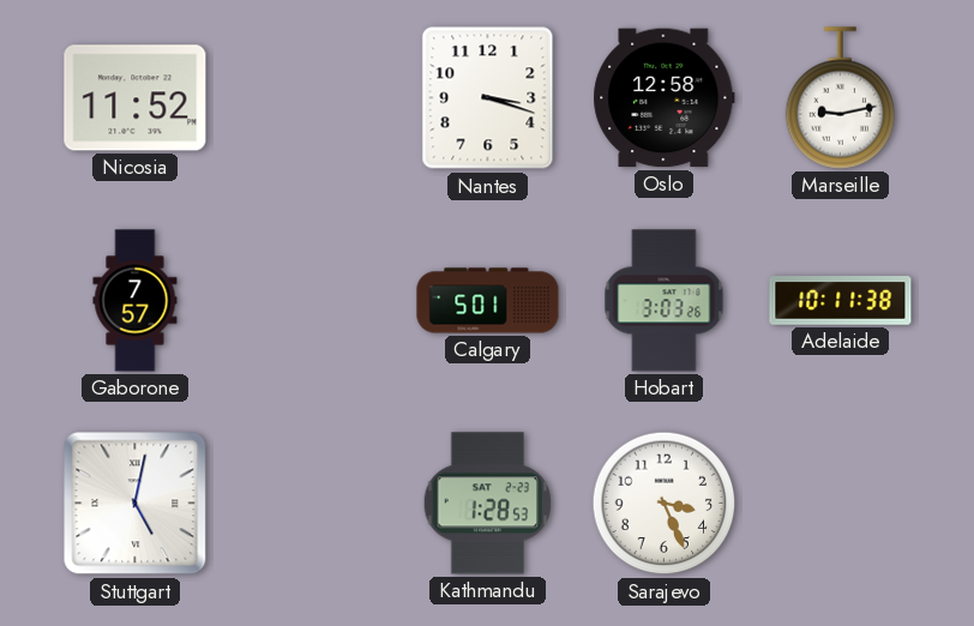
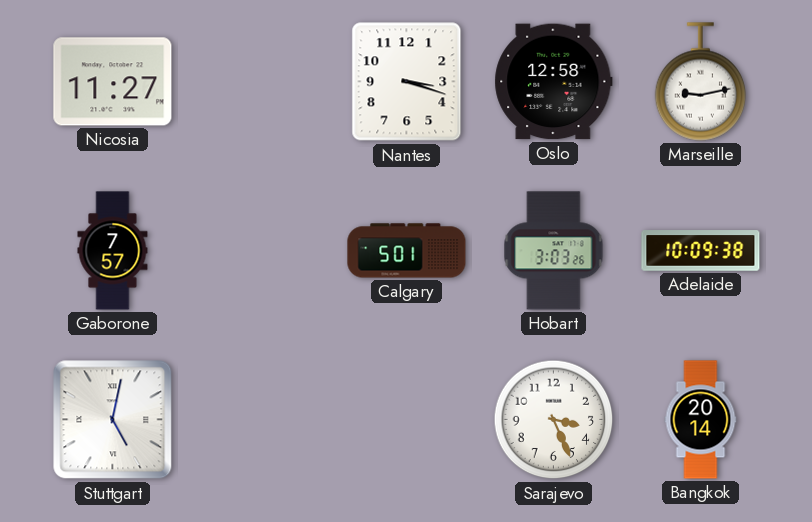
Nicosia: 11:52 -> 11:27 (113, 82)
Adelaide: 10:11 -> 10:09 (701, 251)
Kathmandu: 1:28 -> none (488, 504)
Bangkok: none -> 20:14 (701, 420)
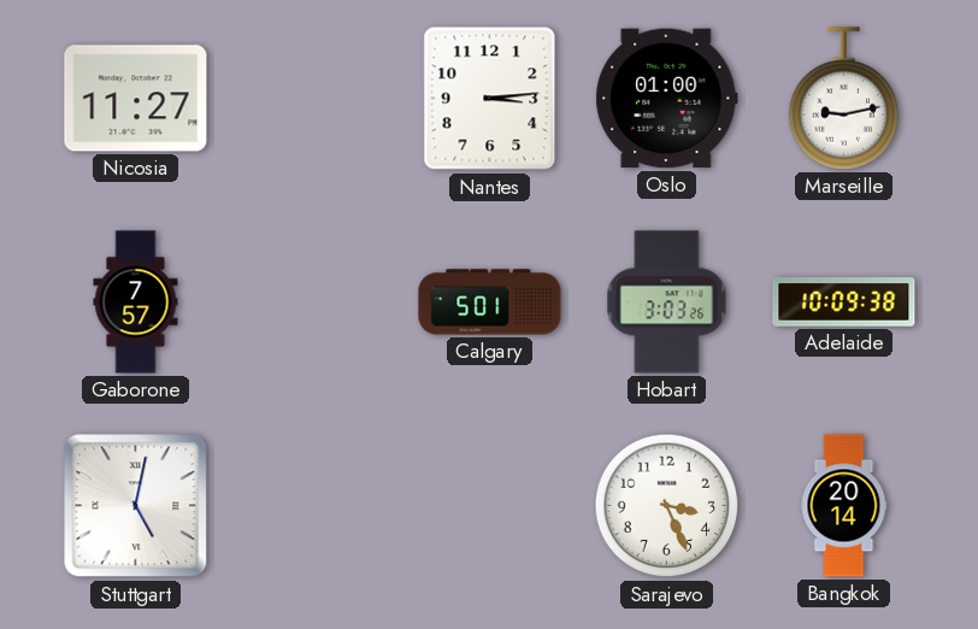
Nantes: 3:18 -> 3:14 (490, 99)
Oslo: 12:58 -> 01:00 (667, 99)
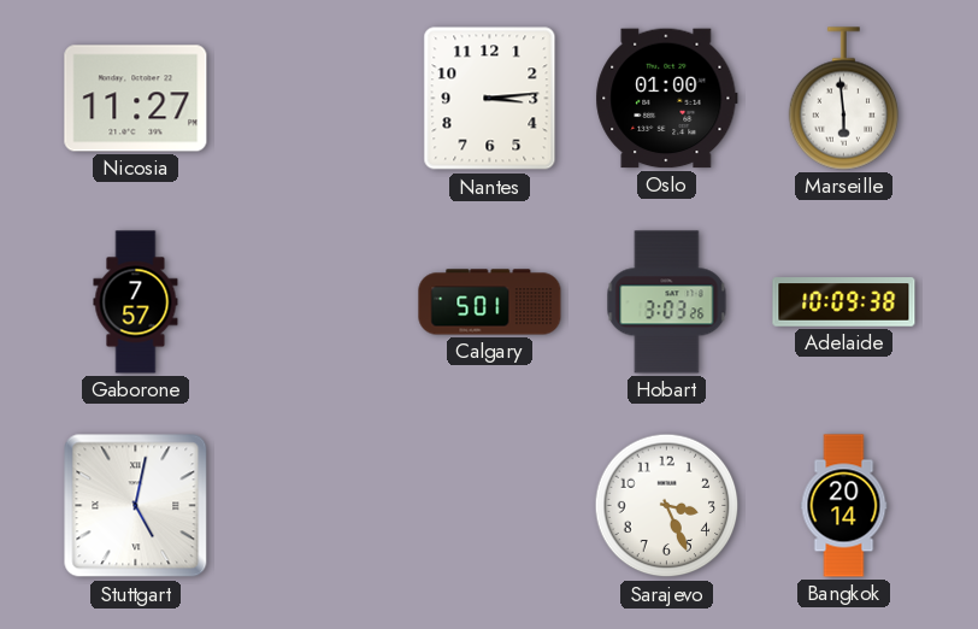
Marseille: 9:13 -> 5:59 (844, 99)
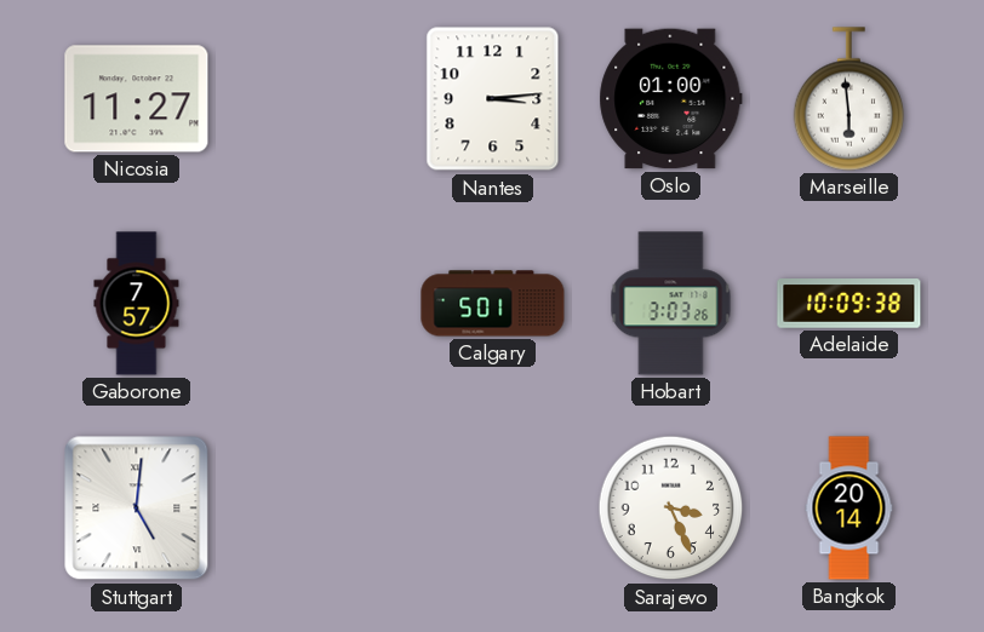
Stuttgart: 5:02 -> 5:01 (137, 509)
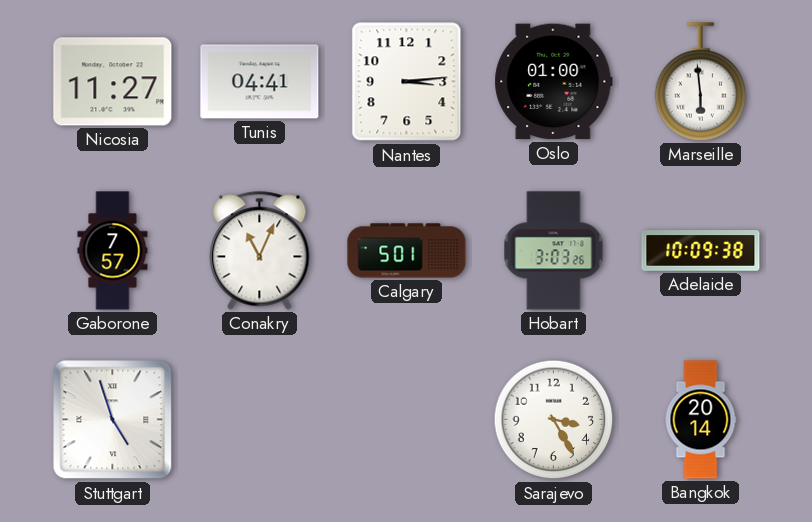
Tunis: none -> 04:41 (260, 82)
Conakry: none -> 11:04 (260, 251)
Stuttgart: 5:01 -> 4:57 (113, 420)
Sarajevo: 3:26 -> 3:25 (554, 420)
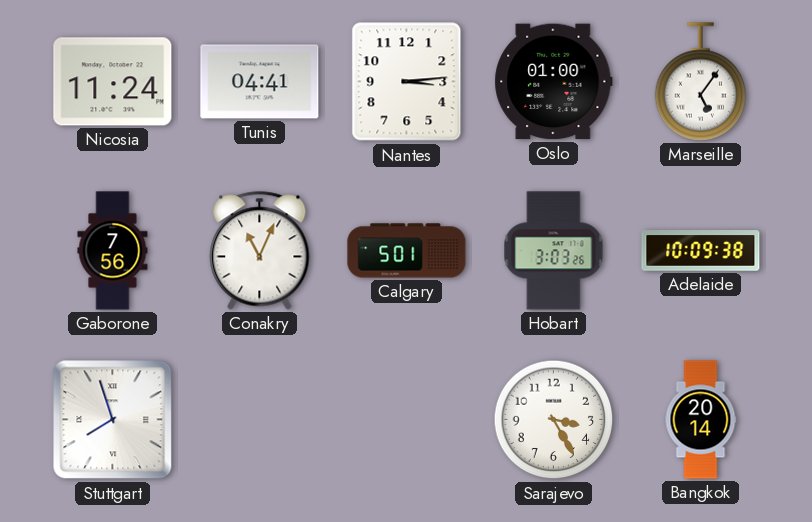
Nicosia: 11:27 -> 11:24 (113, 82)
Marseille: 5:59 -> 5:06 (701, 82)
Gaborone: 7:57 -> 7:56 (113, 251)
Stuttgart: 4:57 -> 7:57 (113, 420)
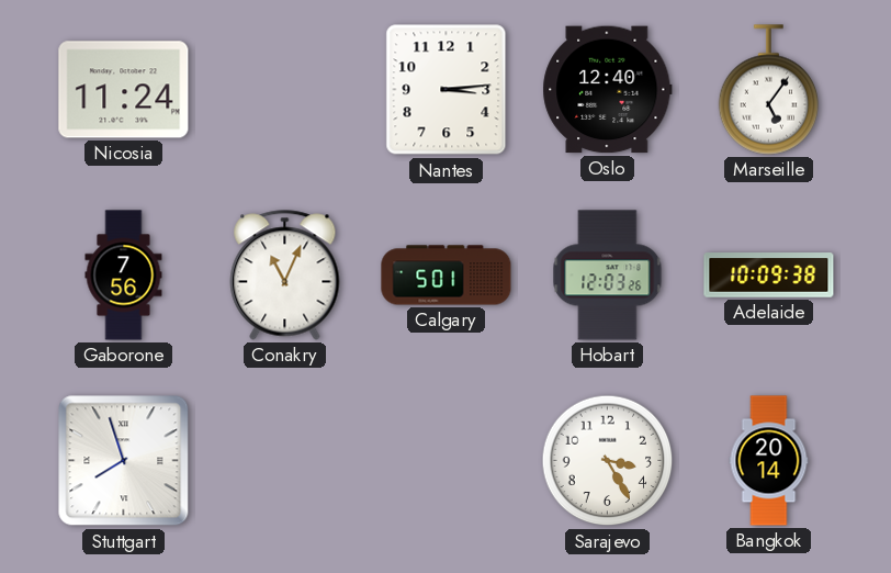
Tunis: 04:41 -> none (260, 82)
Oslo: 01:00 -> 12:40 (608, 90)
Hobart: 3:03 -> 12:03 (608, 276)
